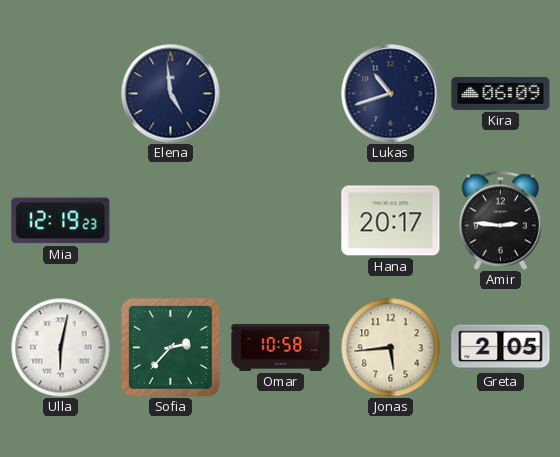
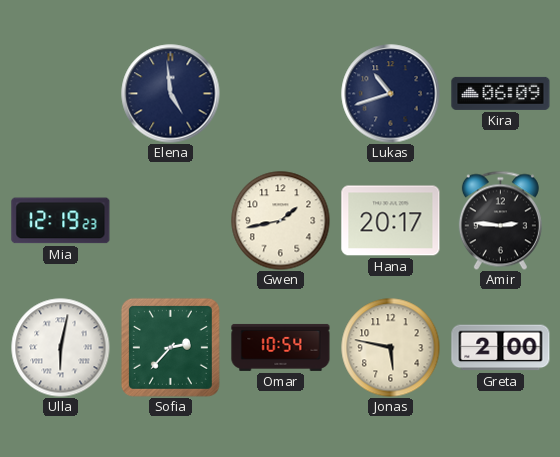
Gwen: none -> 1:43 (281, 221)
Omar: 10:58 -> 10:54 (281, 347)
Jonas: 5:44 -> 5:47 (391, 348)
Greta: 2:05 -> 2:00 (501, 348)
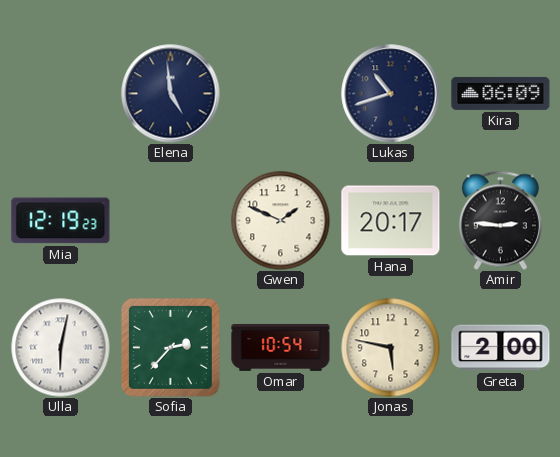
Gwen: 1:43 -> 1:49 (281, 221)
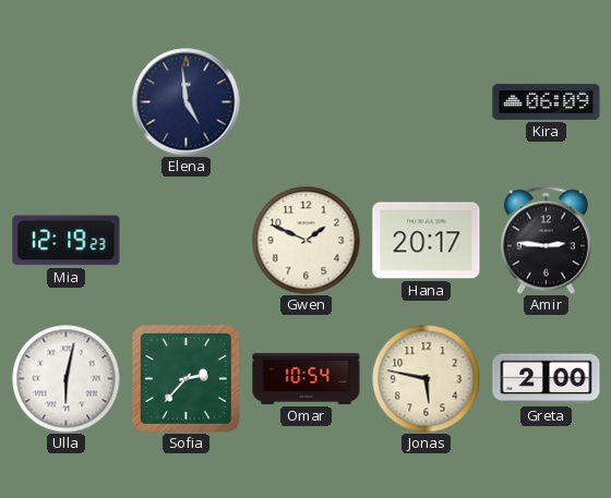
Lukas: 10:42 -> none (391, 94)
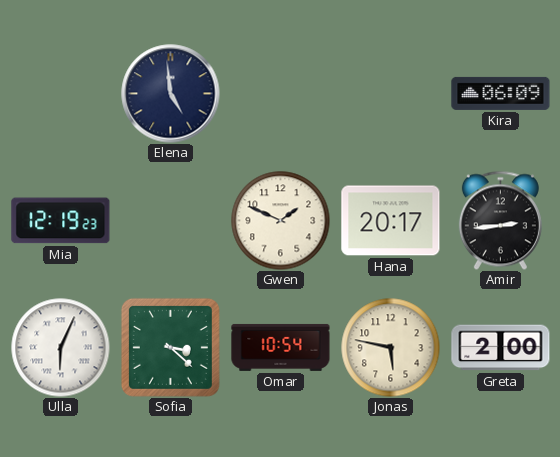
Amir: 2:46 -> 2:44 (500, 220)
Ulla: 6:02 -> 6:04 (61, 348)
Sofia: 2:37 -> 3:22 (170, 347)
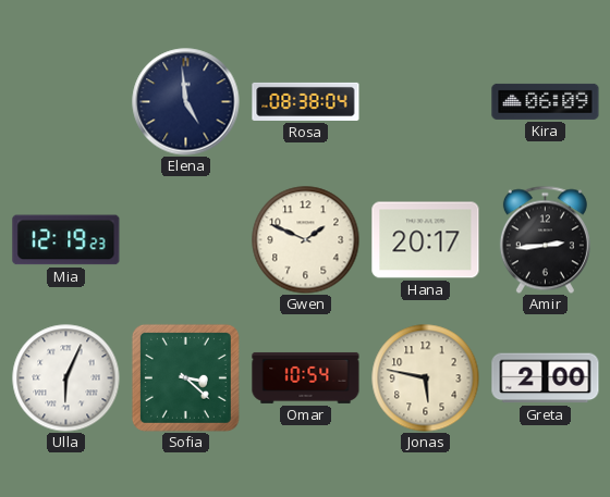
Rosa: none -> 08:38 (306, 101)
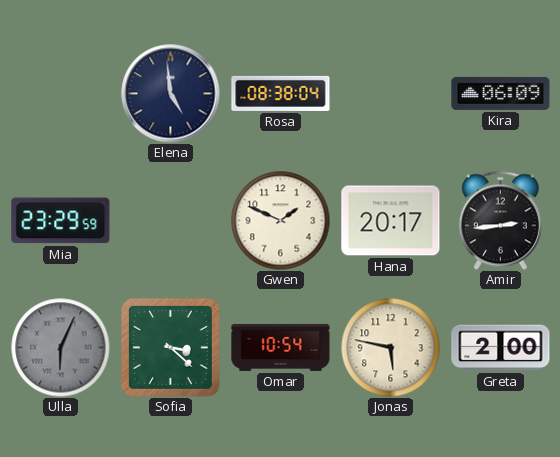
Mia: 12:19 -> 23:29 (61, 221)
Ulla dial: white -> grey (61, 348)
